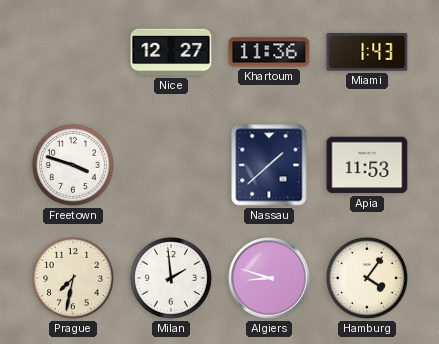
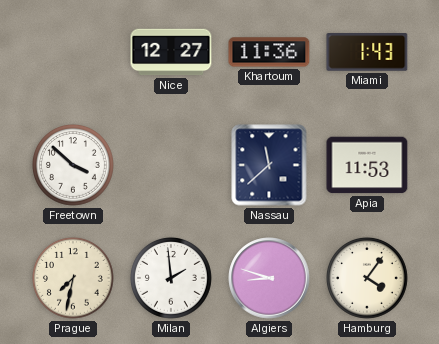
Freetown: 3:48 -> 3:52 (73, 166)
Nassau: 1:38 -> 11:38 (269, 165)
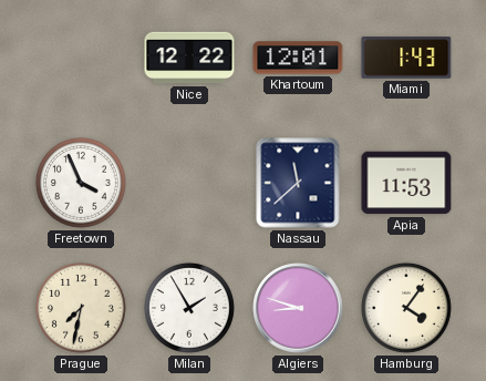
Nice: 12:27 -> 12:22 (189, 58)
Khartoum: 11:36 -> 12:01 (298, 58)
Freetown: 3:52 -> 3:56 (81, 184)
Milan: 1:59 -> 1:55 (189, 309)
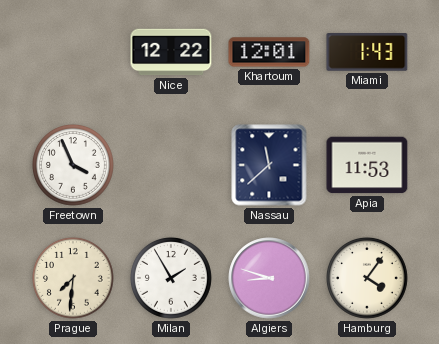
Prague: 7:32 -> 7:31 (73, 279)
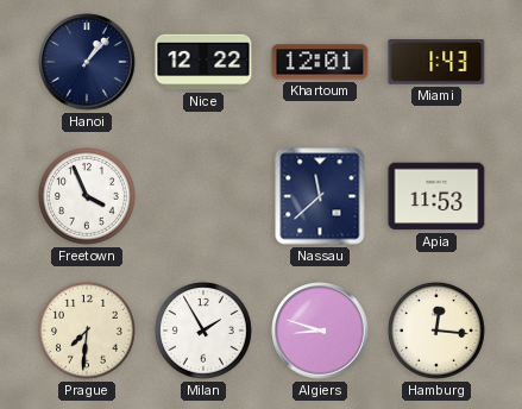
Hanoi: none -> 1:07 (87, 62)
Hamburg: 4:06 -> 12:16 (436, 332)
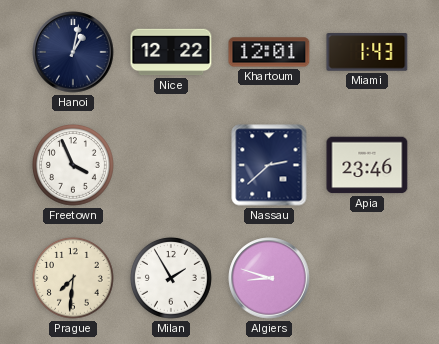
Hanoi: 1:07 -> 1:02 (73, 52)
Nassau: 11:38 -> 2:38 (269, 165)
Apia: 11:53 -> 23:46 (367, 165)
Hamburg: 12:16 -> none (436, 332)
